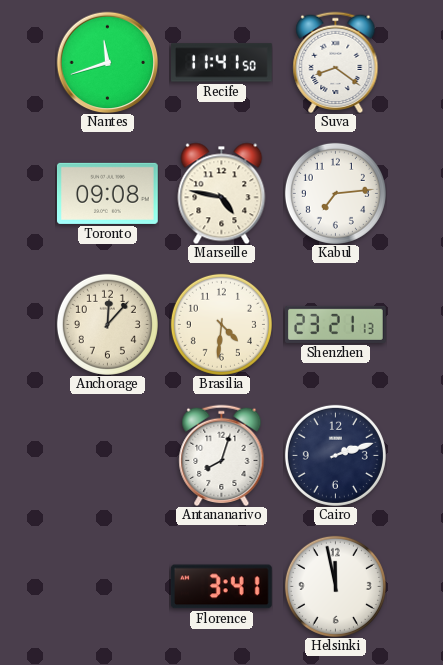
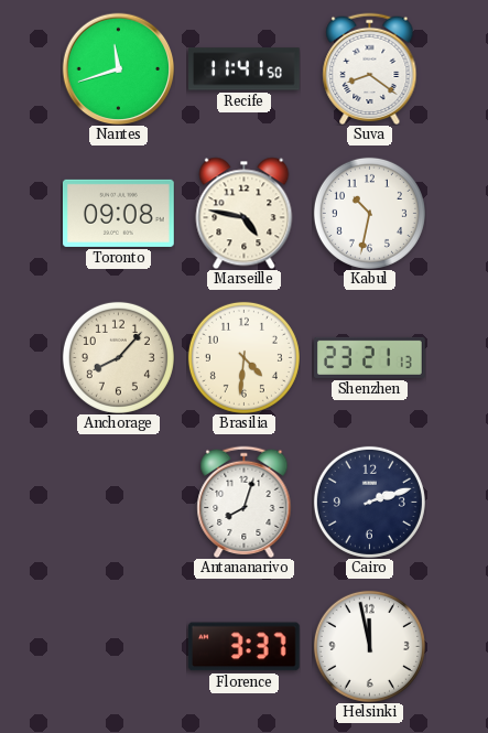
Kabul: 7:14 -> 10:32 (369, 213)
Anchorage: 12:07 -> 8:07 (118, 357)
Florence: 3:41 -> 3:37 (243, 647)
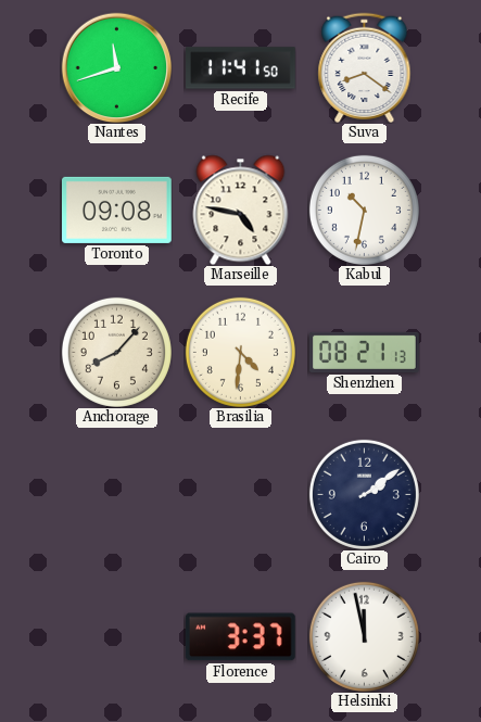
Shenzhen: 23:21 -> 08:21 (365, 352)
Antananarivo: 8:03 -> none (245, 502)
Cairo: 2:12 -> 2:09 (364, 494)
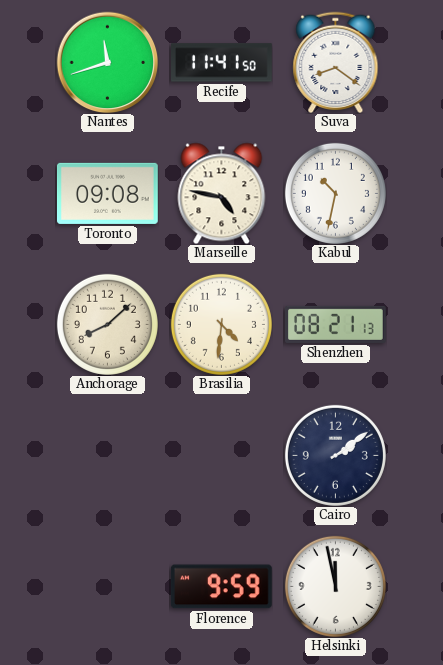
Anchorage: 8:07 -> 8:08 (107, 324)
Florence: 3:37 -> 9:59 (221, 587)
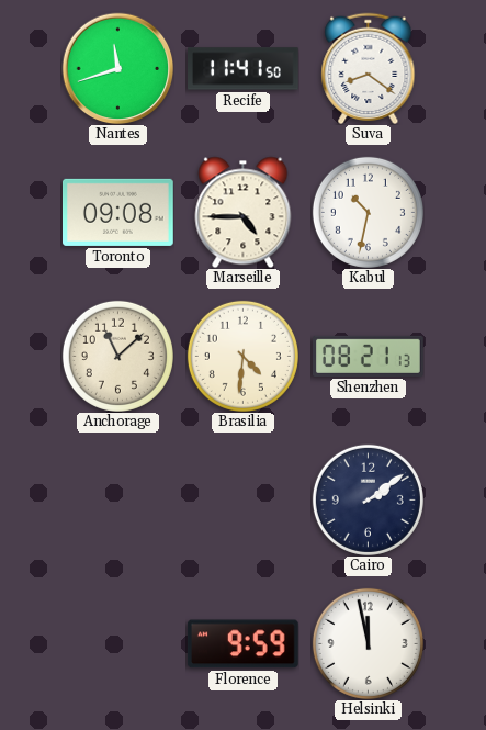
Marseille: 4:47 -> 4:45 (244, 212)
Anchorage: 8:08 -> 11:08 (117, 356)
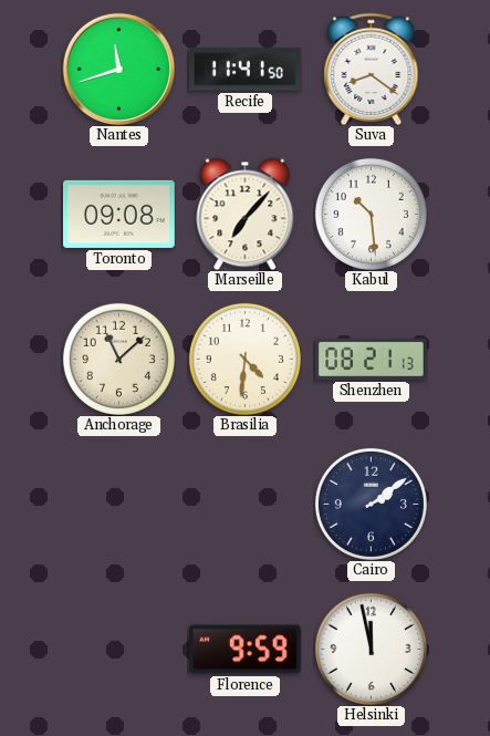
Marseille: 4:45 -> 7:07 (246, 214)
Kabul: 10:32 -> 10:29 (371, 214)
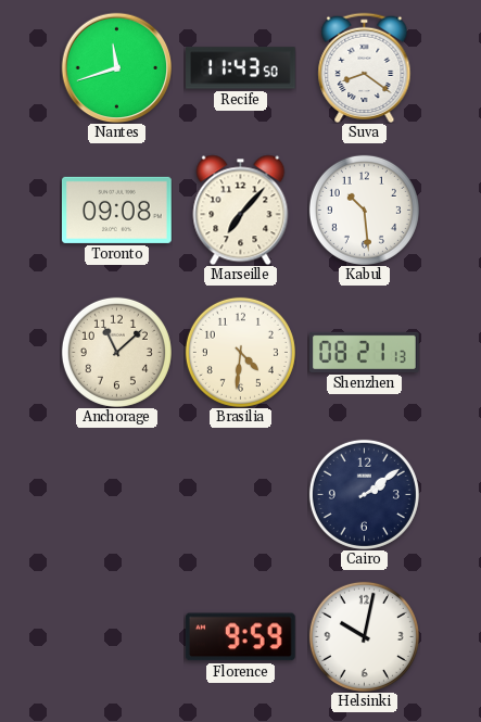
Recife: 11:41 -> 11:43 (241, 68)
Helsinki: 11:58 -> 10:02 (364, 636)
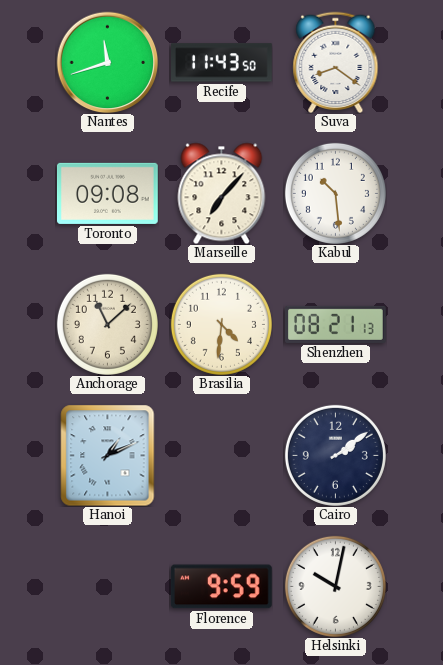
Hanoi: none -> 1:11 (108, 455)
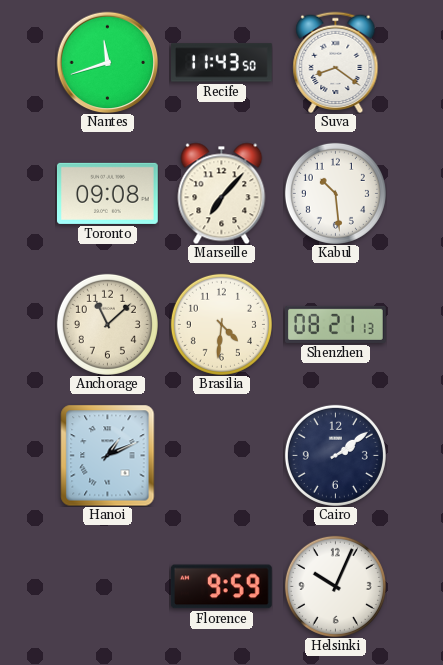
Helsinki: 10:02 -> 10:04 (335, 586)
